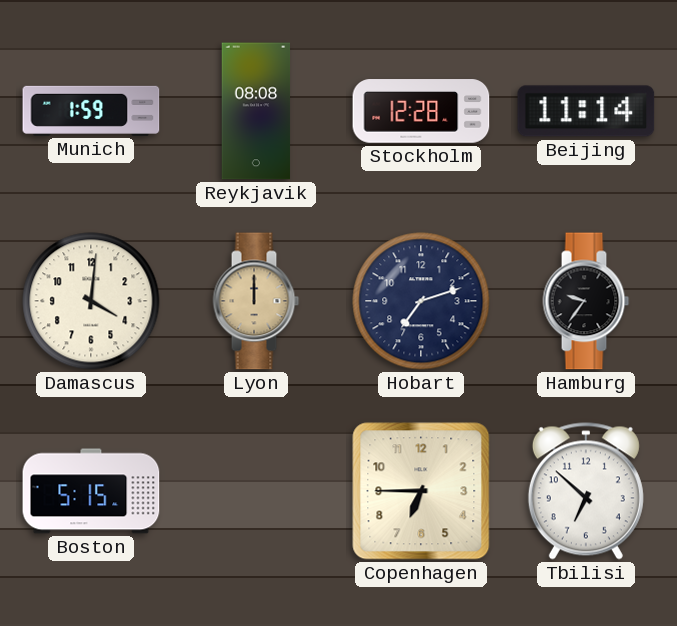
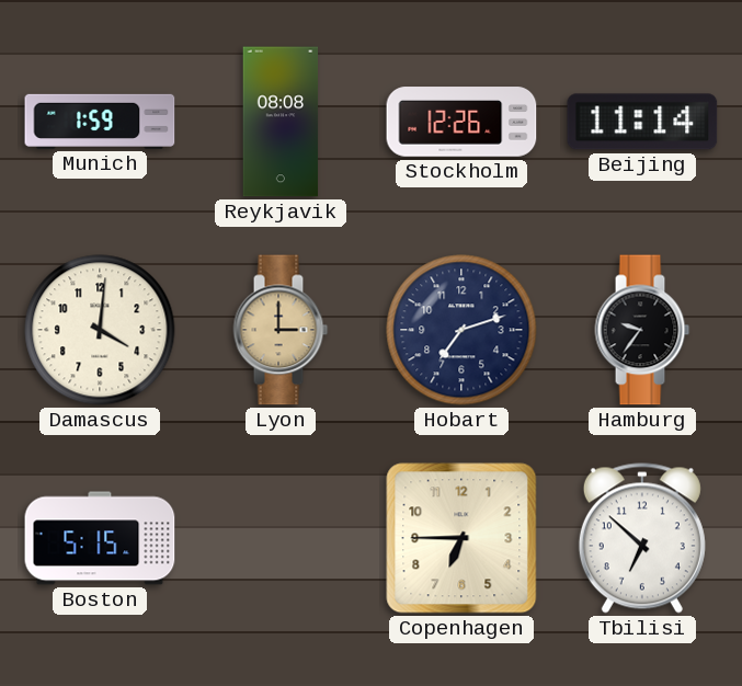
Stockholm: 12:28 -> 12:26 (461, 122)
Lyon: 12:00 -> 3:00 (281, 330)
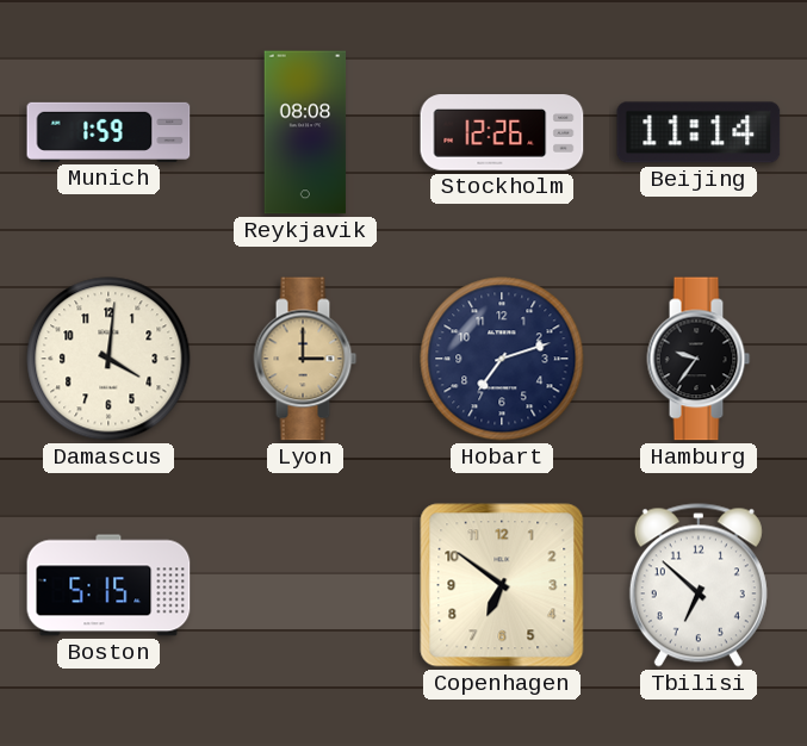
Copenhagen: 6:45 -> 6:51 (502, 585)
